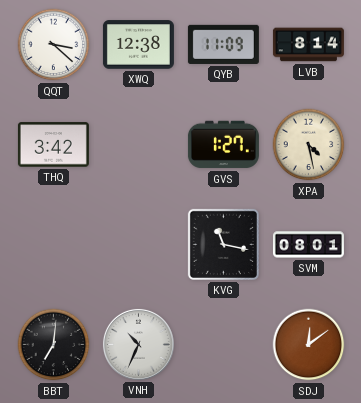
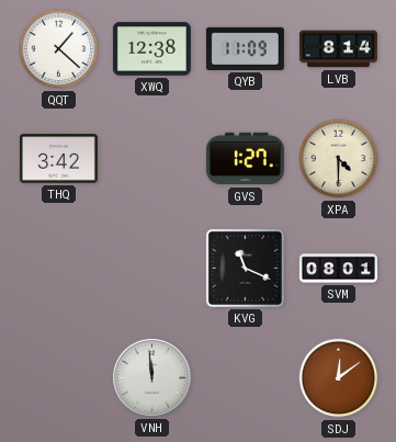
QQT: 3:22 -> 1:22 (59, 49)
XPA: 4:28 -> 4:30 (339, 159)
KVG: 11:17 -> 11:19 (245, 268)
BBT: 7:01 -> none (54, 345)
VNH: 10:34 -> 11:59 (151, 377)
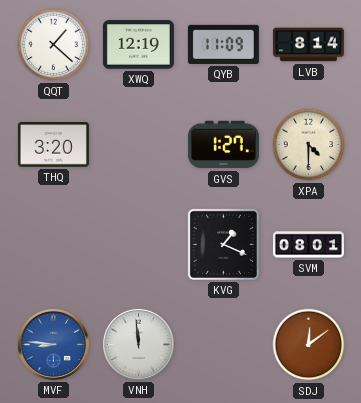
XWQ: 12:38 -> 12:19 (138, 45)
THQ: 3:42 -> 3:20 (53, 145)
KVG: 11:19 -> 1:19 (223, 244)
MVF: none -> 8:46 (53, 344)
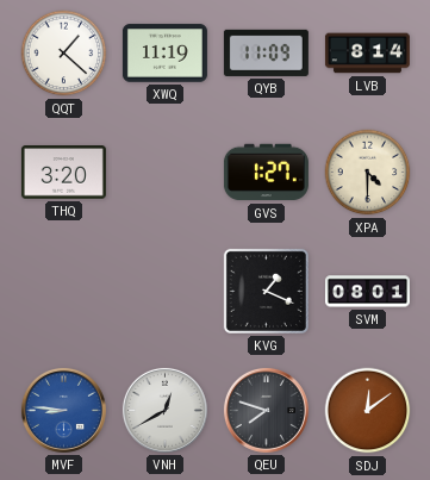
XWQ: 12:19 -> 11:19 (164, 54)
VNH: 11:59 -> 12:40 (164, 410)
QEU: none -> 7:48 (266, 410)
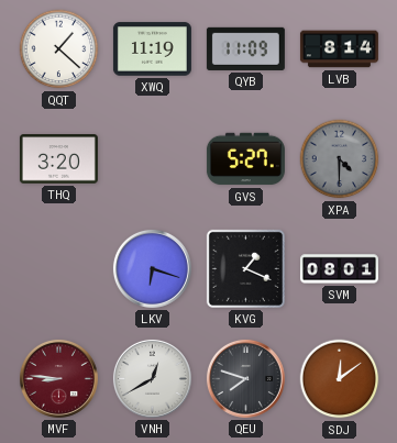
GVS: 1:27 -> 5:27 (245, 159)
XPA dial: cream -> grey (340, 159)
LKV: none -> 6:18 (152, 268)
MVF dial: blue -> burgundy (58, 378)
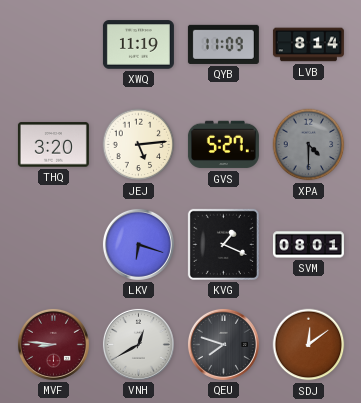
QQT: 1:22 -> none (59, 49)
JEJ: none -> 5:14 (139, 145)
